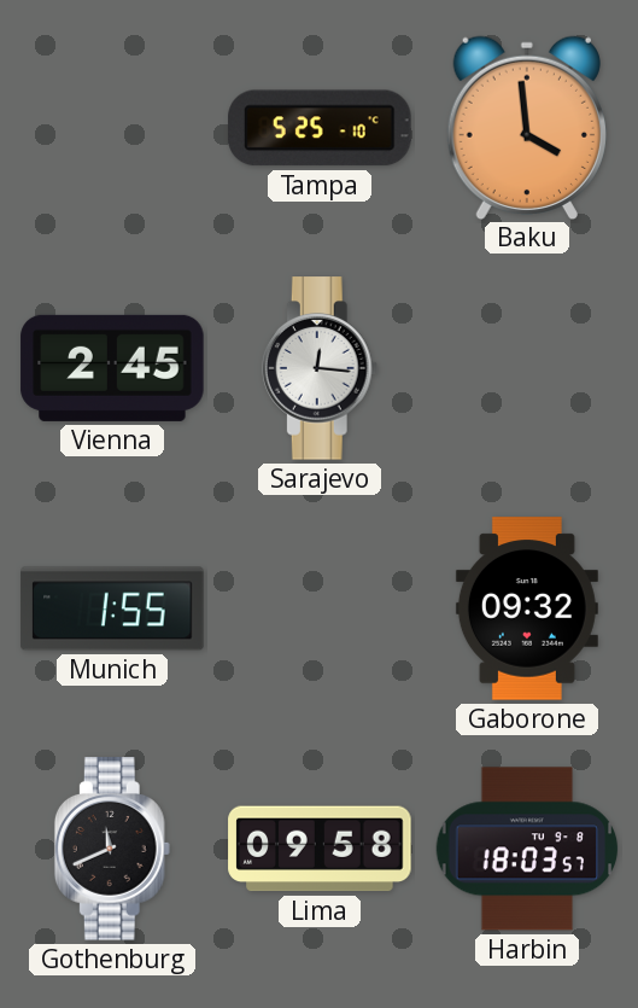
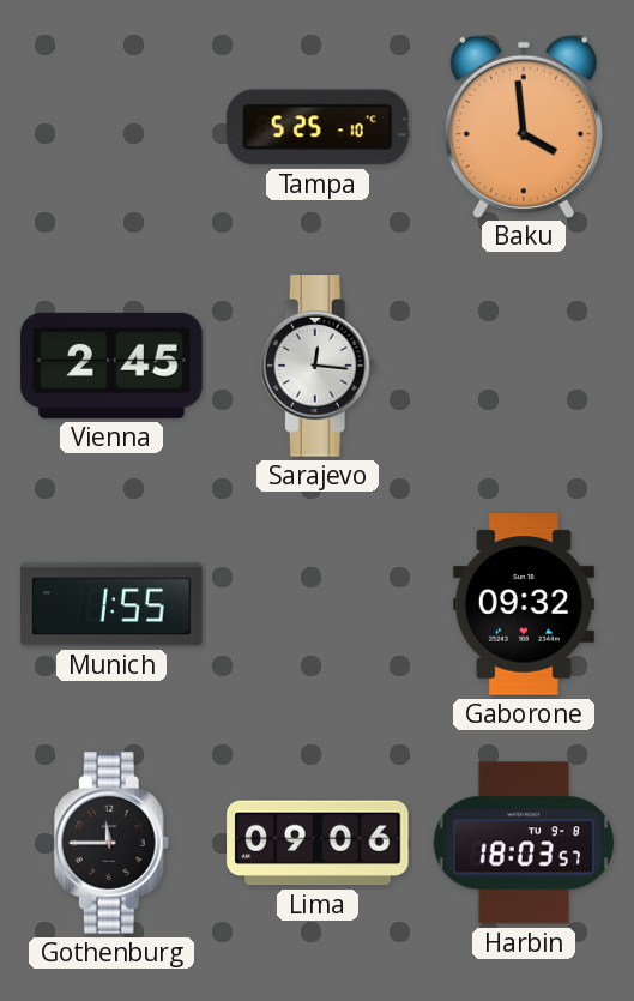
Gothenburg: 11:41 -> 11:45 (111, 843)
Lima: 09:58 -> 09:06 (318, 843)
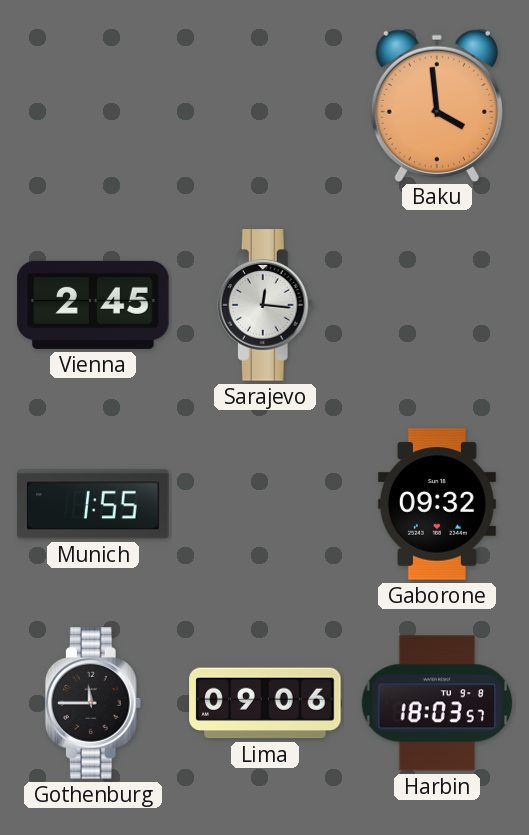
Tampa: 5:25 -> none (318, 127)
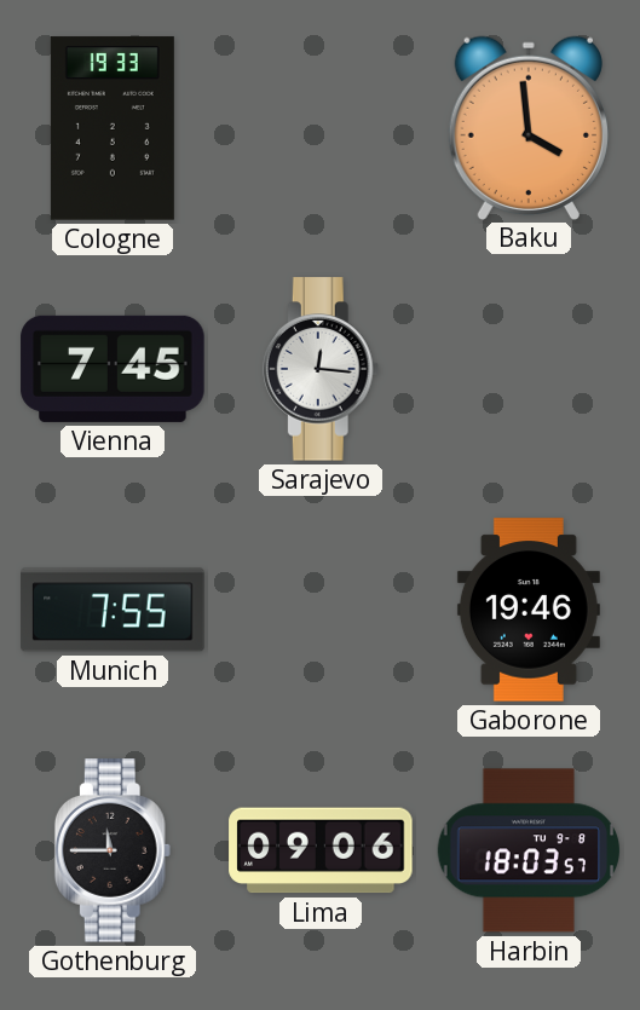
Cologne: none -> 19:33 (113, 128)
Vienna: 2:45 -> 7:45 (113, 369)
Munich: 1:55 -> 7:55 (113, 610)
Gaborone: 09:32 -> 19:46 (529, 610)
